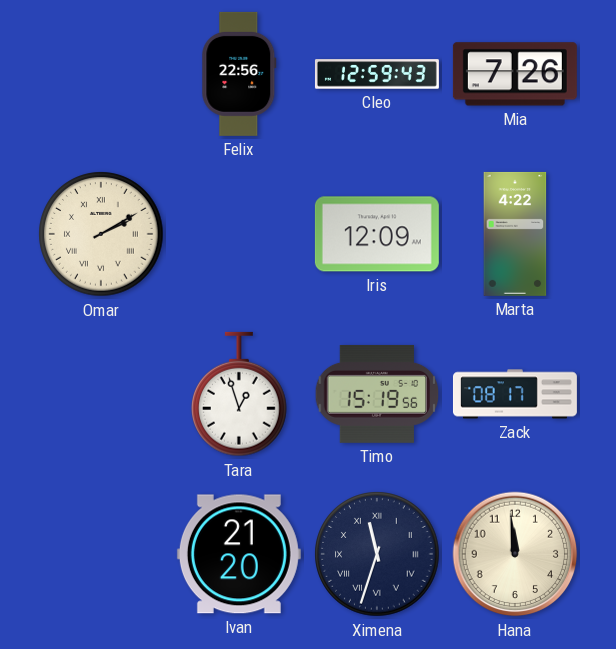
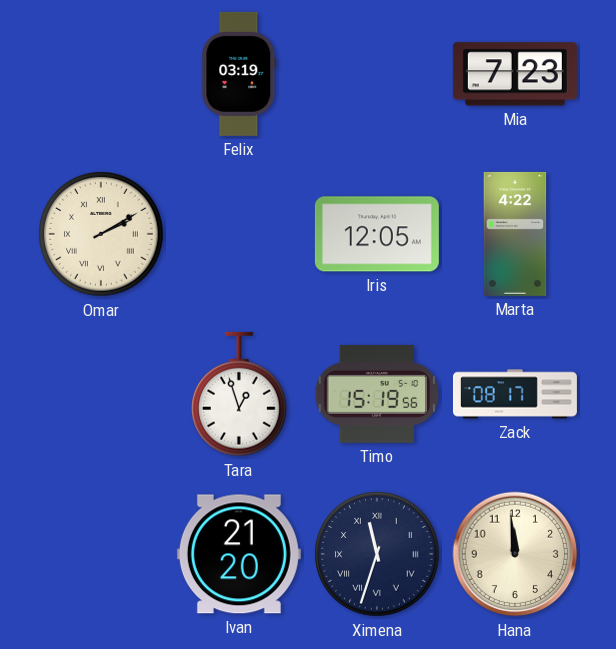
Felix: 22:56 -> 03:19 (239, 74)
Cleo: 12:59 -> none (377, 74)
Mia: 7:26 -> 7:23 (515, 74)
Iris: 12:09 -> 12:05 (377, 234)
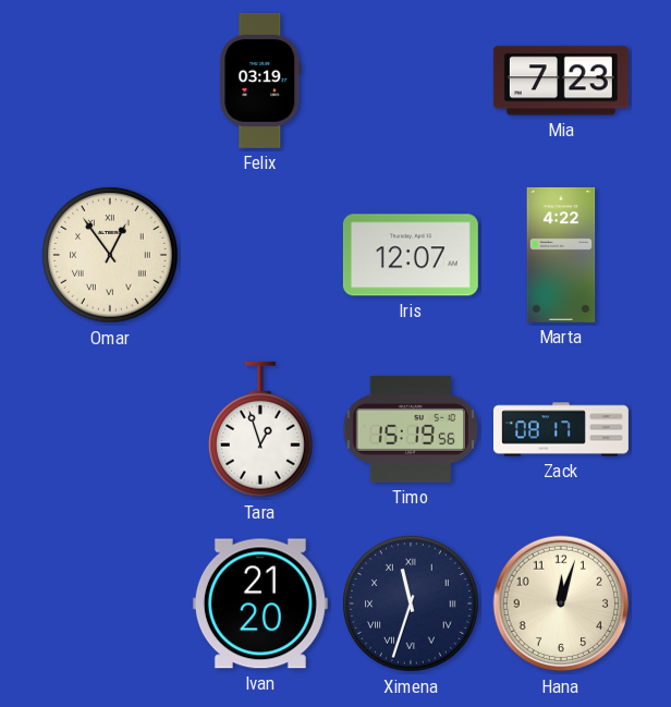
Omar: 2:10 -> 12:54 (110, 255)
Iris: 12:05 -> 12:07 (411, 255)
Hana: 11:59 -> 12:03 (561, 604)
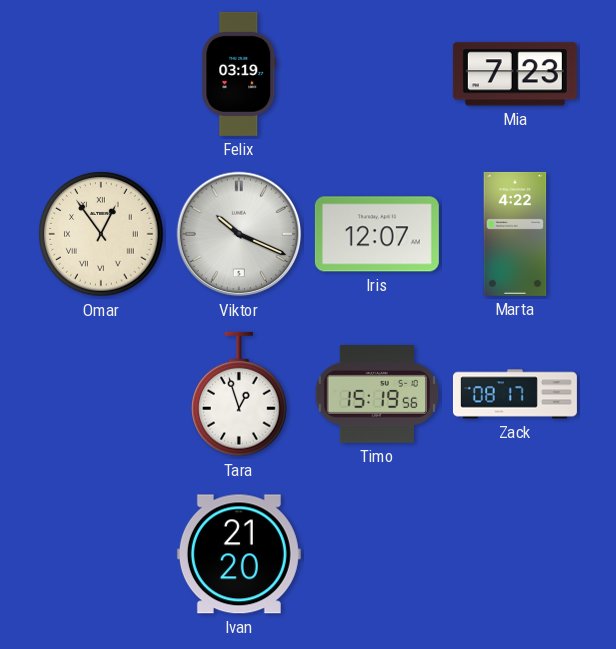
Viktor: none -> 10:19 (239, 234)
Ximena: 11:33 -> none (411, 604)
Hana: 12:03 -> none (561, 604)
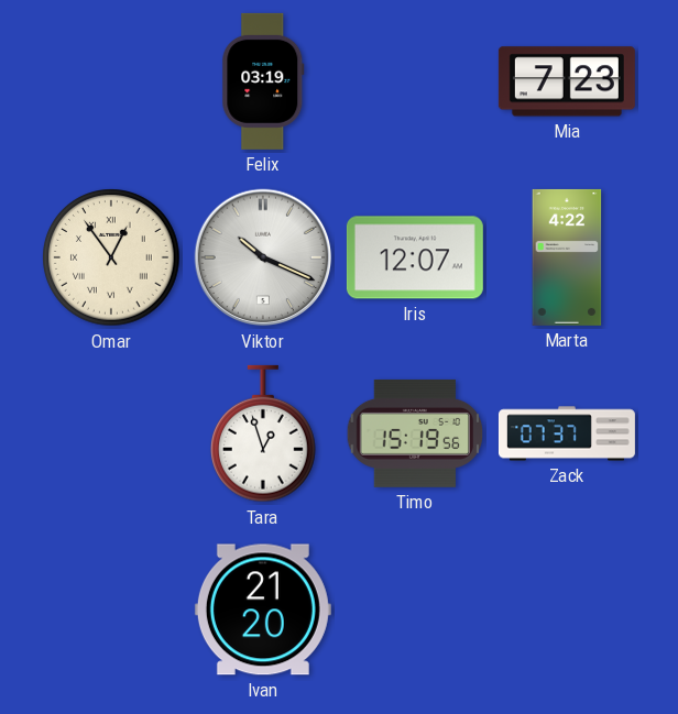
Zack: 08:17 -> 07:37 (567, 433)
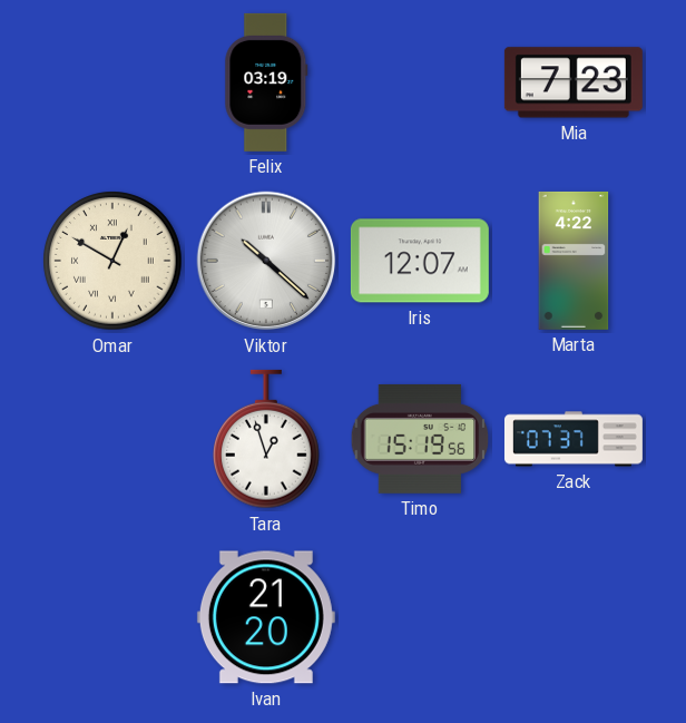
Omar: 12:54 -> 12:50 (112, 261)
Viktor: 10:19 -> 10:22 (266, 261)
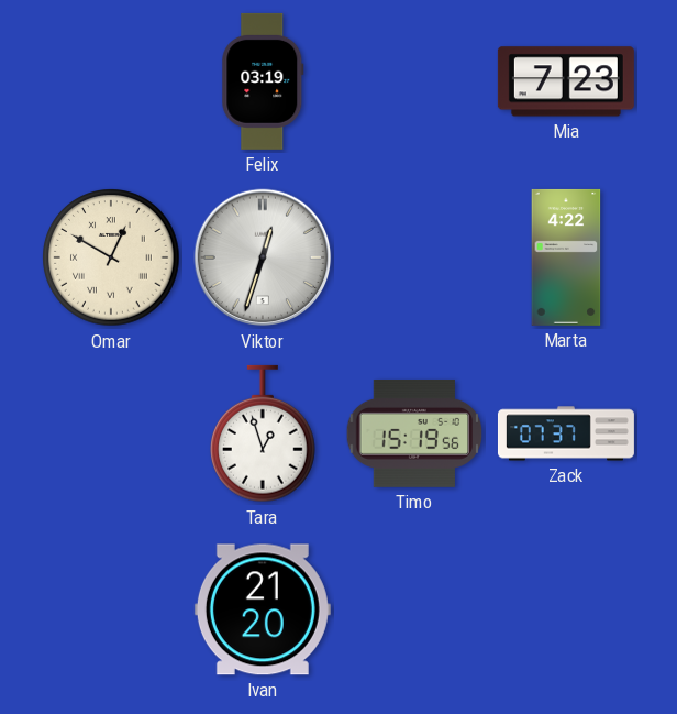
Viktor: 10:22 -> 12:33 (263, 257)
Iris: 12:07 -> none (420, 261)
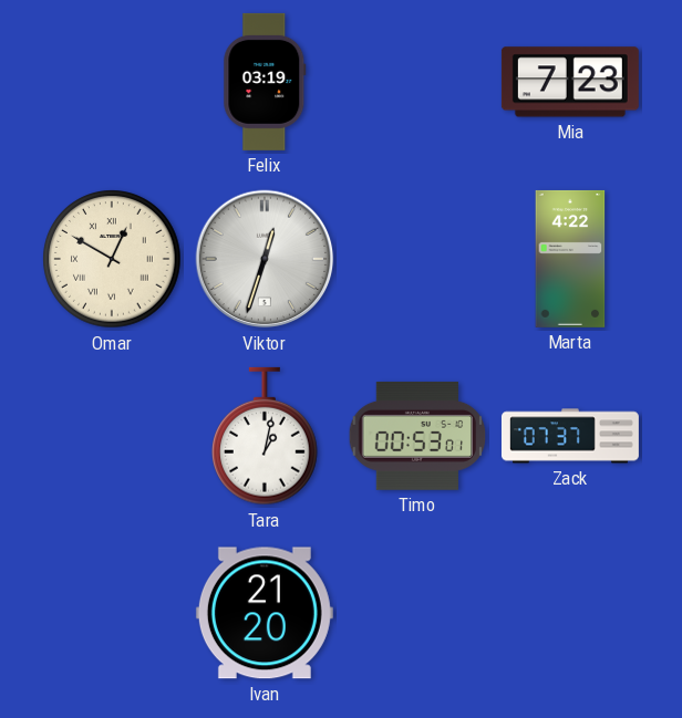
Tara: 12:57 -> 1:02 (266, 436)
Timo: 15:19 -> 00:53 (417, 436)
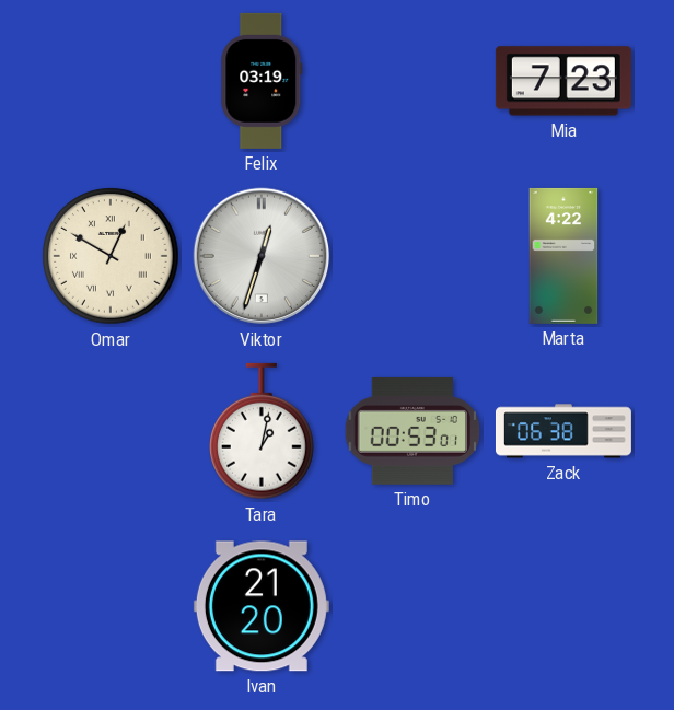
Zack: 07:37 -> 06:38 (563, 431)
